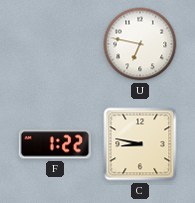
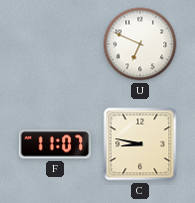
U: 6:47 -> 6:49 (140, 44)
F: 1:22 -> 11:07 (54, 144)
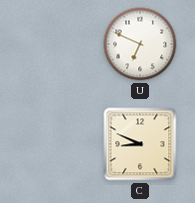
F: 11:07 -> none (54, 144)
C: 8:47 -> 8:49 (140, 144)
